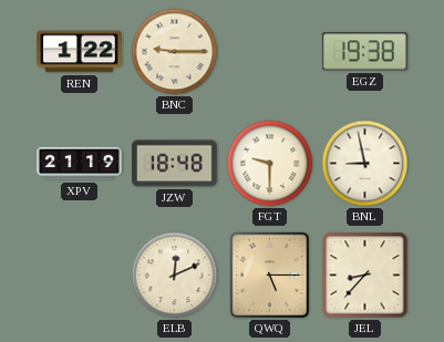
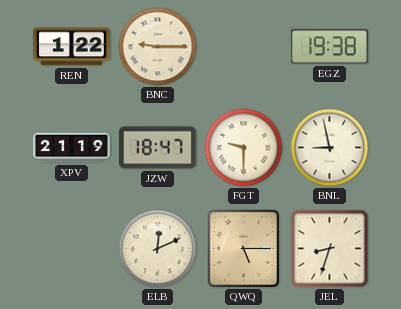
JZW: 18:48 -> 18:47 (158, 148)
JEL: 8:37 -> 8:33 (330, 249)
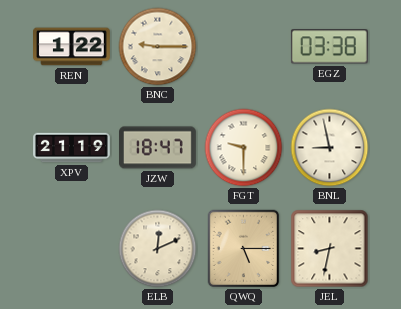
EGZ: 19:38 -> 03:38 (329, 47)
JEL: 8:33 -> 8:32 (330, 249)
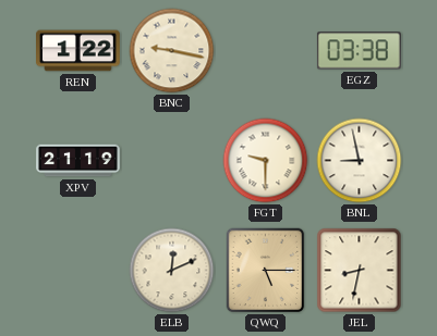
BNC: 9:15 -> 9:17 (172, 51)
JZW: 18:47 -> none (158, 148)
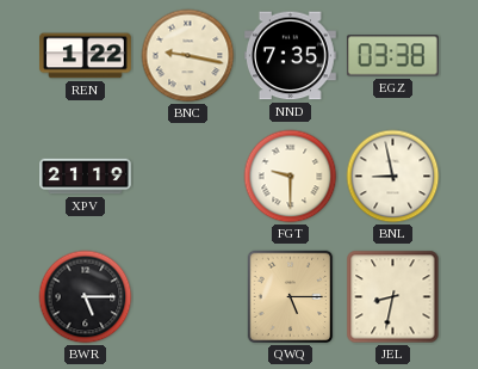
NND: none -> 7:35 (290, 56)
BWR: none -> 5:15 (86, 297)
ELB: 12:11 -> none (172, 271)
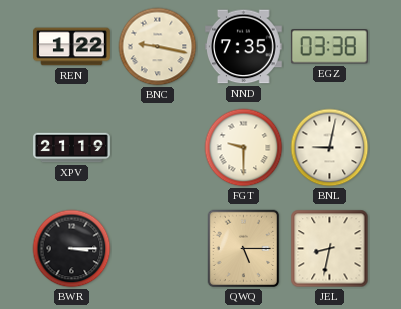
BNL: 8:58 -> 9:02 (330, 148)
BWR: 5:15 -> 3:15 (72, 249)
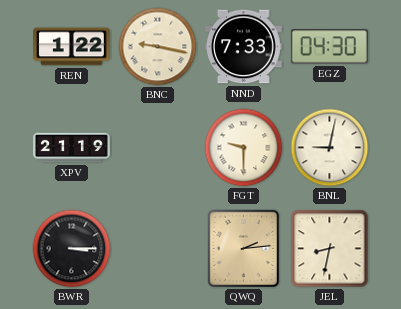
NND: 7:35 -> 7:33 (243, 47)
EGZ: 03:38 -> 04:30 (329, 47)
QWQ: 5:15 -> 2:14 (244, 249)
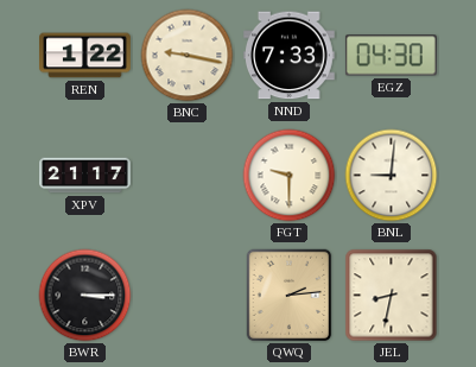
XPV: 21:19 -> 21:17 (85, 176)
BNL: 9:02 -> 9:01 (392, 176)
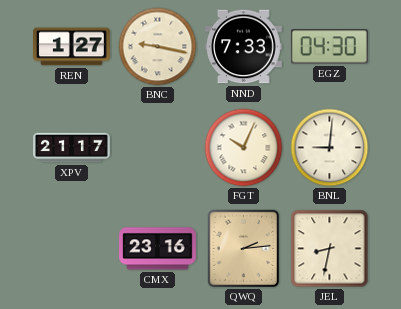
REN: 1:22 -> 1:27 (72, 47)
FGT: 9:30 -> 10:04 (244, 148)
BWR: 3:15 -> none (85, 296)
CMX: none -> 23:16 (158, 249)
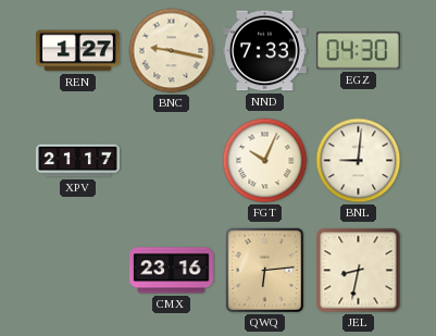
QWQ: 2:14 -> 6:14 (265, 271)
